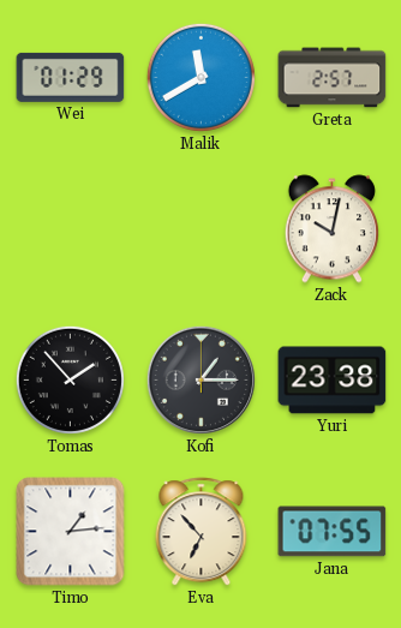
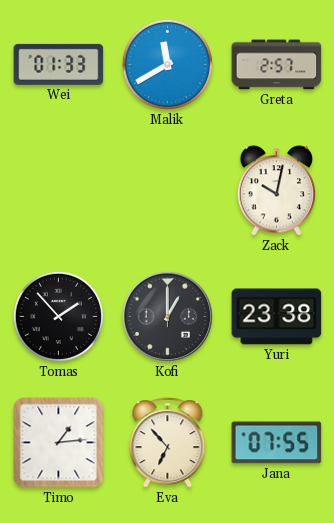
Wei: 01:29 -> 01:33 (59, 64)
Kofi: 1:15 -> 1:00 (167, 316)
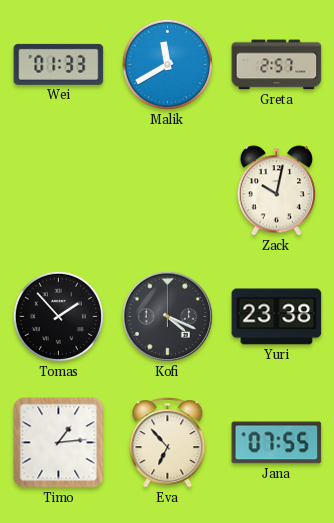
Kofi: 1:00 -> 4:19 (167, 316)
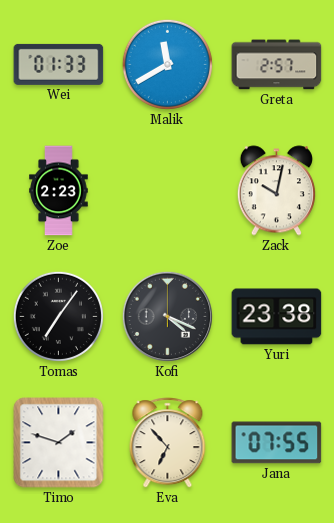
Zoe: none -> 2:23 (59, 191)
Tomas: 1:53 -> 7:06 (58, 316)
Timo: 1:14 -> 1:48 (59, 443)
